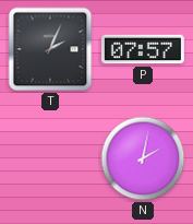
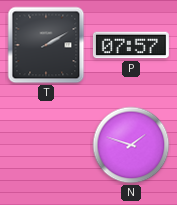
T: 2:04 -> 2:10 (46, 45)
N: 2:02 -> 1:48 (131, 145)
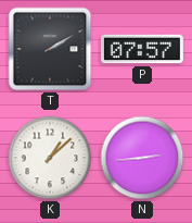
K: none -> 1:08 (50, 158)
N: 1:48 -> 2:44 (142, 158)
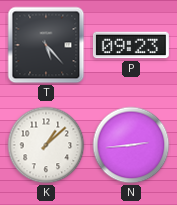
T: 2:10 -> 5:23 (46, 45)
P: 07:57 -> 09:23 (131, 45)
